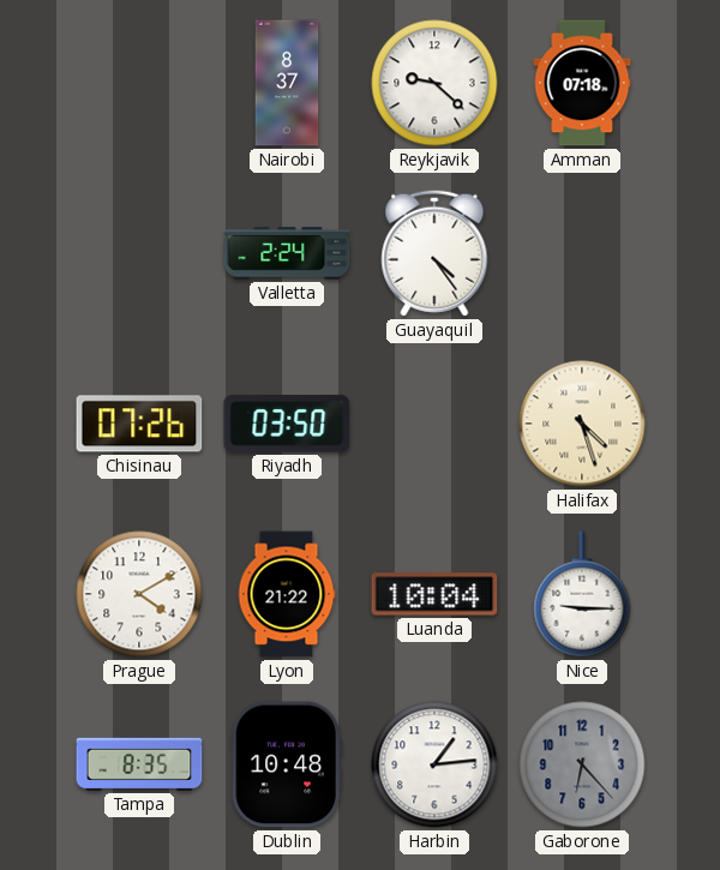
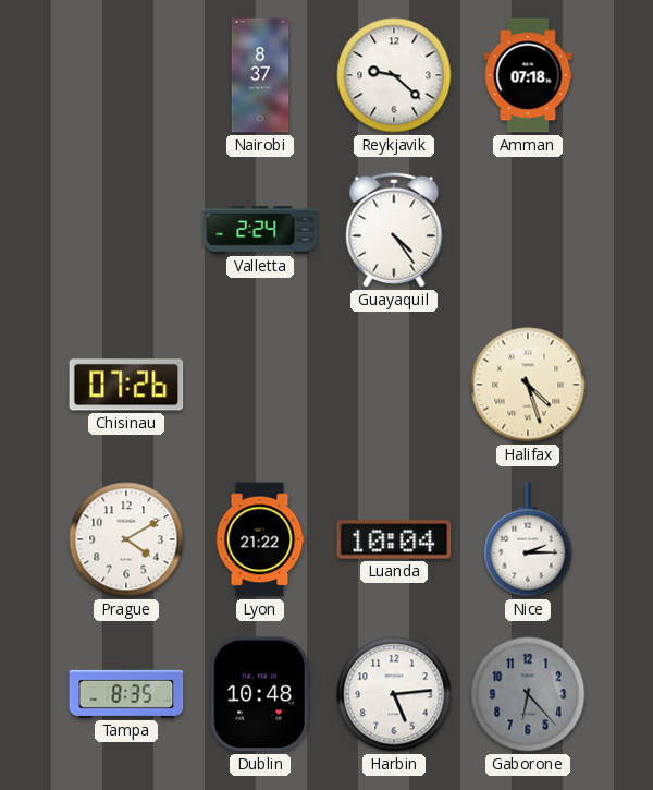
Riyadh: 03:50 -> none (287, 424)
Nice: 9:15 -> 2:15 (528, 539)
Harbin: 1:14 -> 5:14 (394, 694)
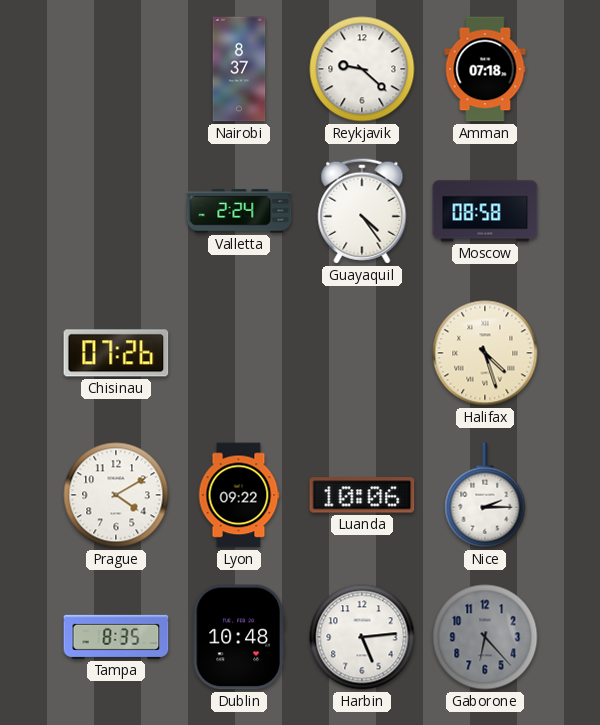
Moscow: none -> 08:58 (485, 211)
Lyon: 21:22 -> 09:22 (239, 495)
Luanda: 10:04 -> 10:06 (362, 495)
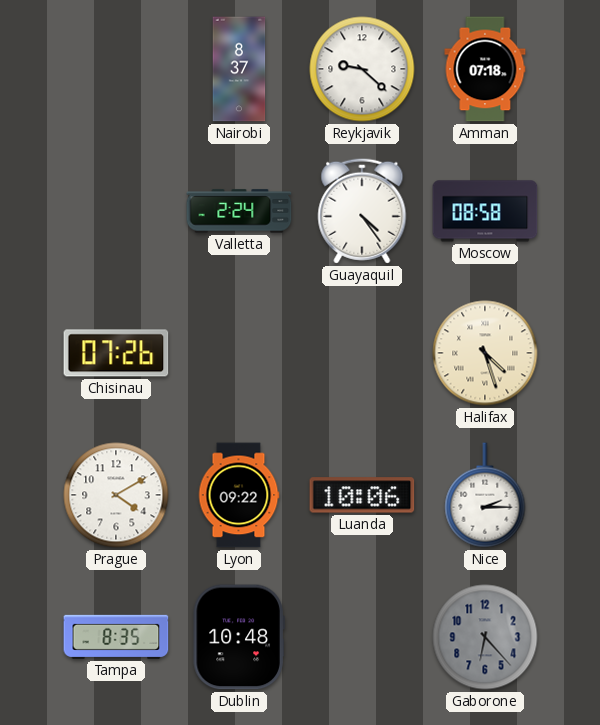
Harbin: 5:14 -> none (362, 637)
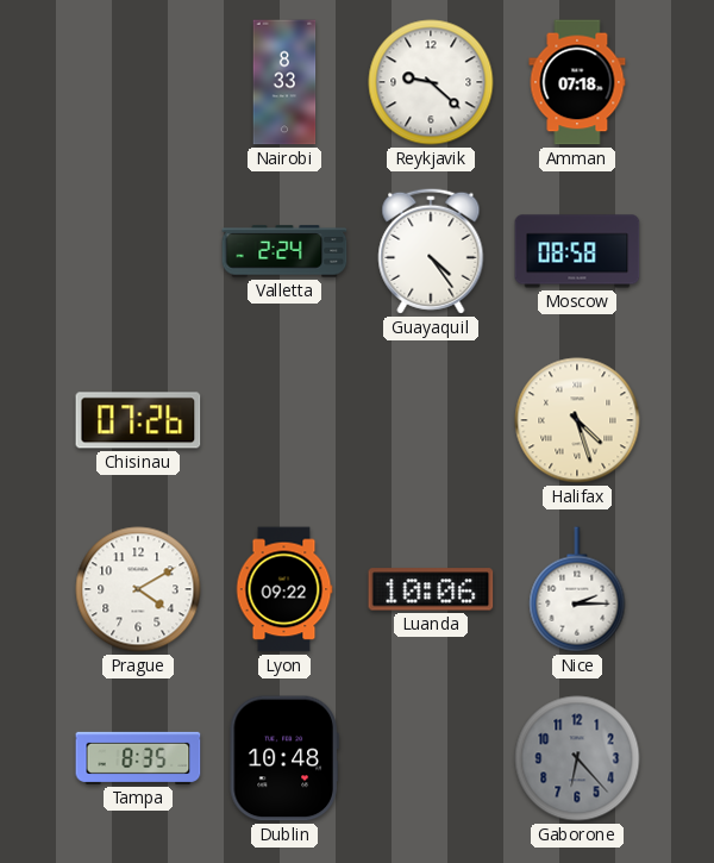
Nairobi: 8:37 -> 8:33 (284, 82)
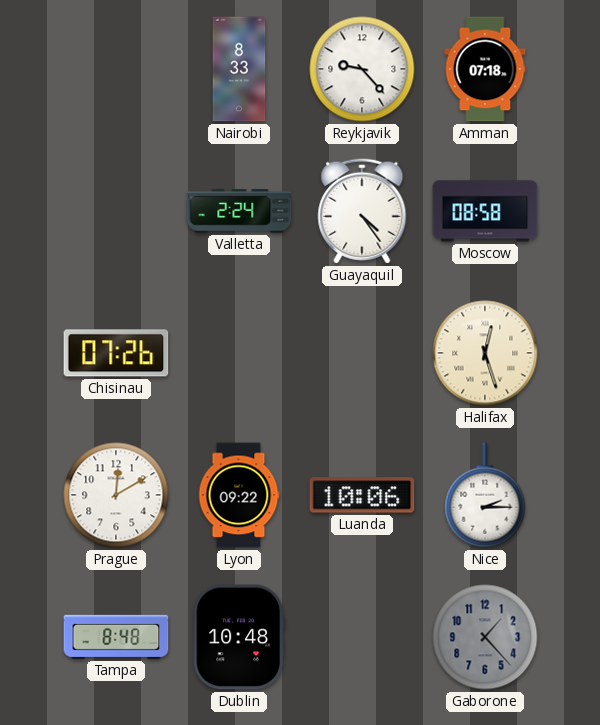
Reykjavik: 9:22 -> 9:23 (362, 69)
Halifax: 4:27 -> 12:27 (485, 353)
Prague: 4:10 -> 12:10 (116, 495)
Tampa: 8:35 -> 8:48 (116, 637)
Gaborone: 6:23 -> 1:23 (485, 637)
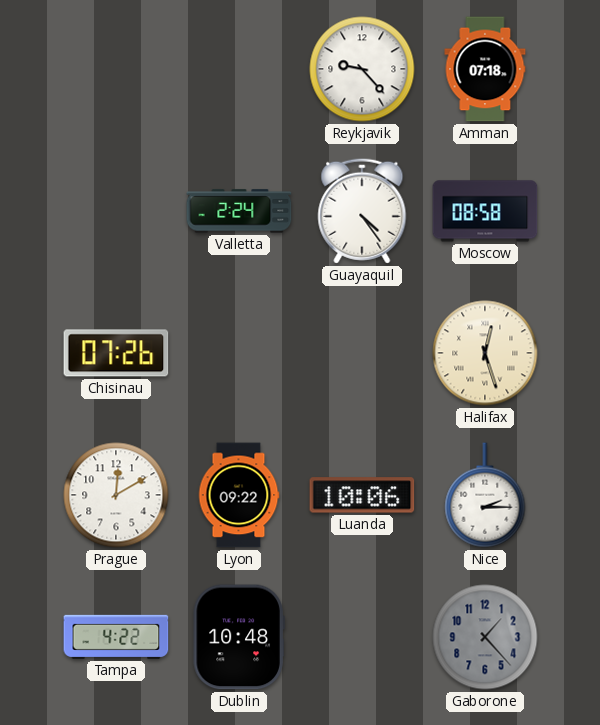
Nairobi: 8:33 -> none (239, 69)
Tampa: 8:48 -> 4:22 (116, 637)
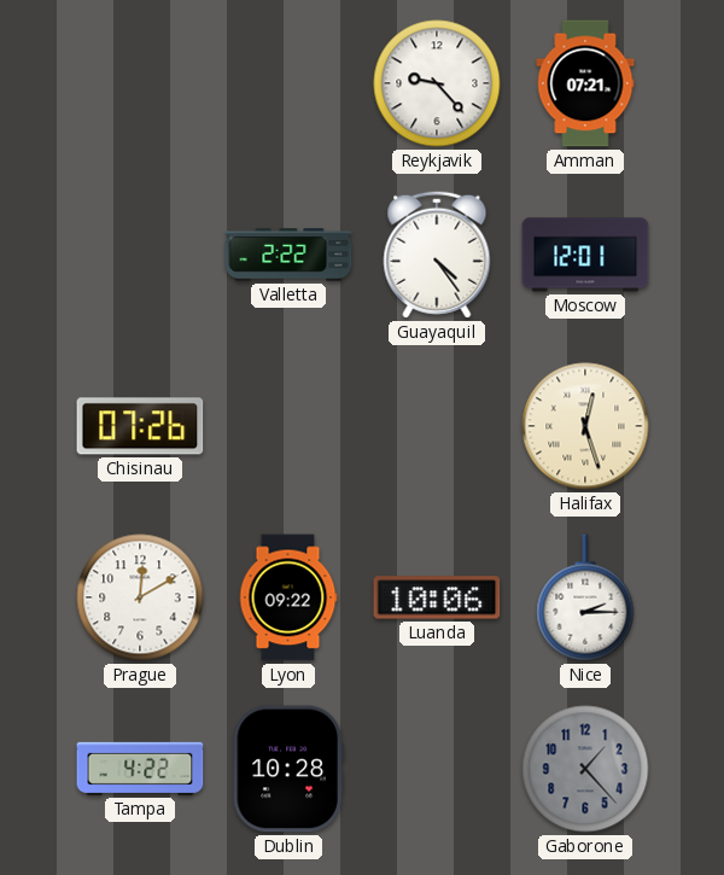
Amman: 07:18 -> 07:21 (585, 83)
Valletta: 2:24 -> 2:22 (288, 255)
Moscow: 08:58 -> 12:01 (585, 255)
Dublin: 10:48 -> 10:28 (288, 769)
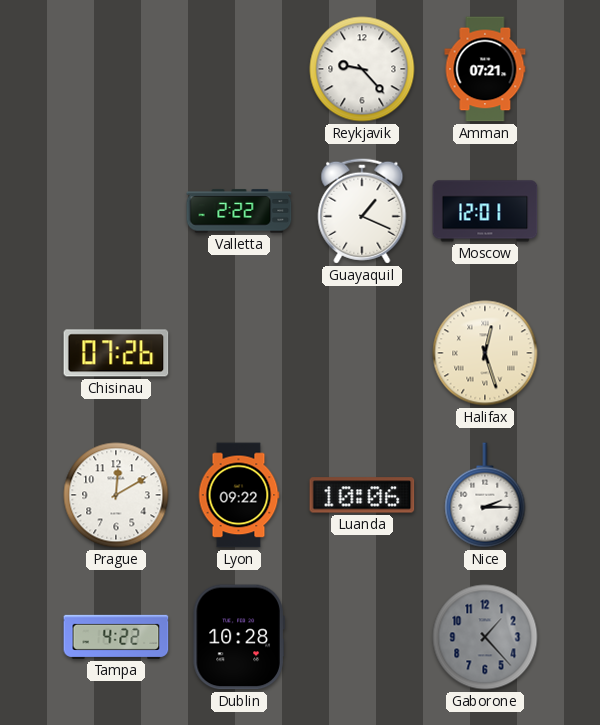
Guayaquil: 4:24 -> 1:19 (362, 211)
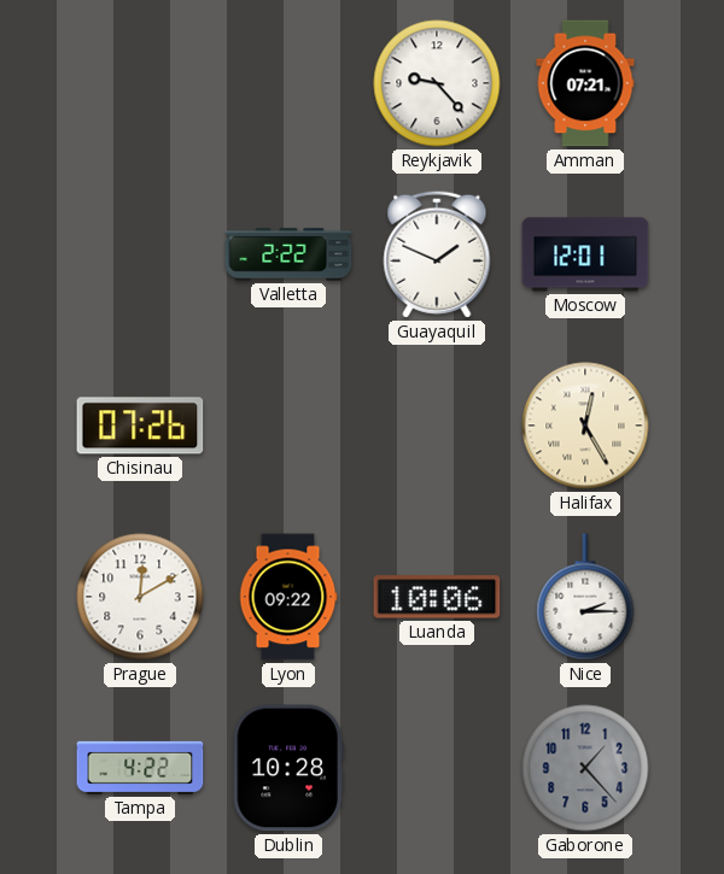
Guayaquil: 1:19 -> 1:49 (437, 254)
Halifax: 12:27 -> 12:25 (585, 426)
